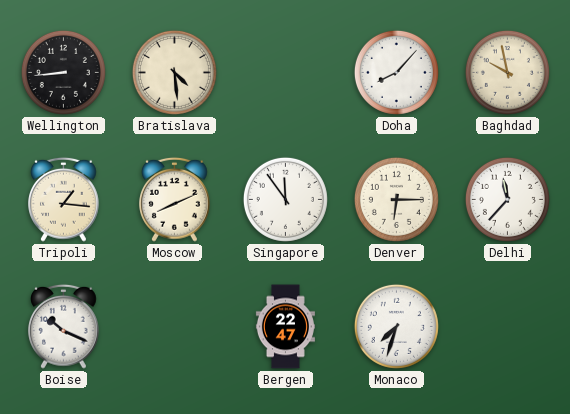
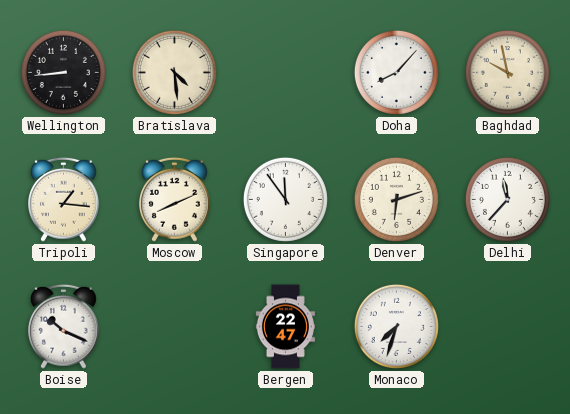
Denver: 6:15 -> 6:12 (396, 199)
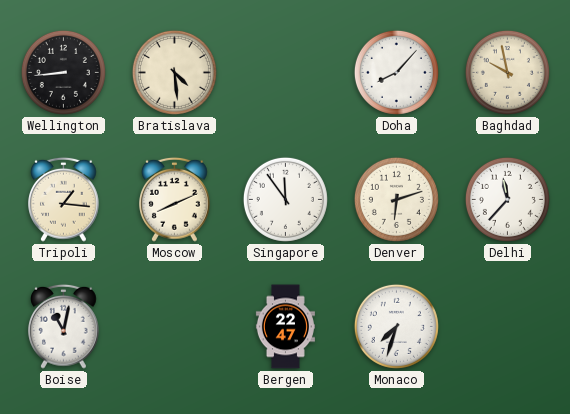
Boise: 10:19 -> 11:02 (64, 326)
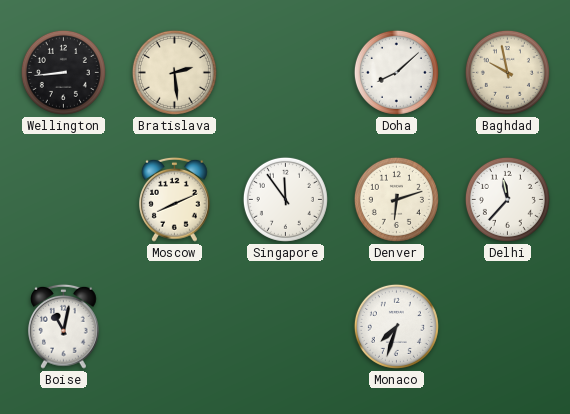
Bratislava: 4:29 -> 2:29 (174, 72)
Doha: 8:07 -> 8:08 (396, 72)
Tripoli: 1:16 -> none (64, 199)
Bergen: 22:47 -> none (285, 327)
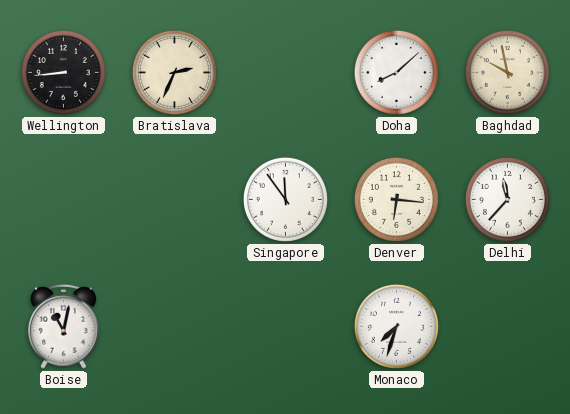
Bratislava: 2:29 -> 2:34 (174, 72)
Moscow: 8:11 -> none (175, 199)
Denver: 6:12 -> 6:16 (396, 199)
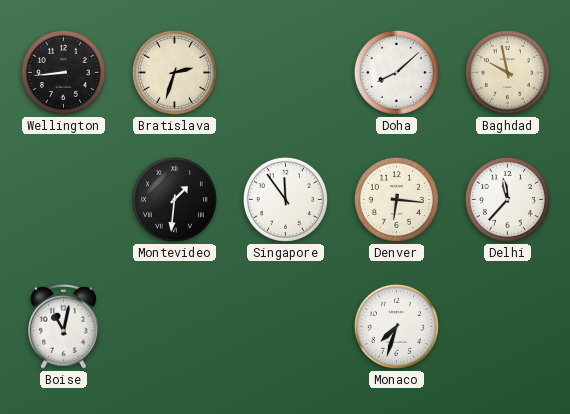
Bratislava: 2:34 -> 2:33 (174, 72)
Montevideo: none -> 1:31 (174, 199)
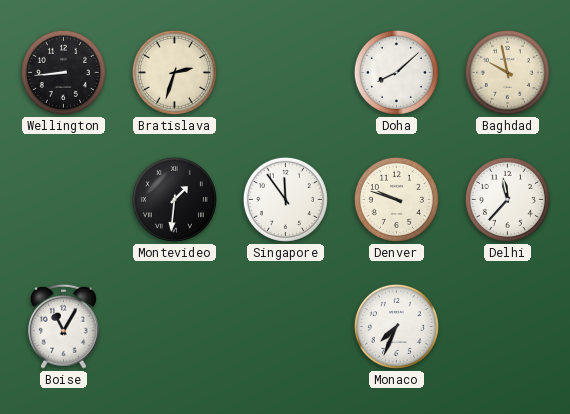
Denver: 6:16 -> 9:48 (396, 199)
Boise: 11:02 -> 11:05 (64, 326)
Monaco: 7:33 -> 7:34 (396, 326)
